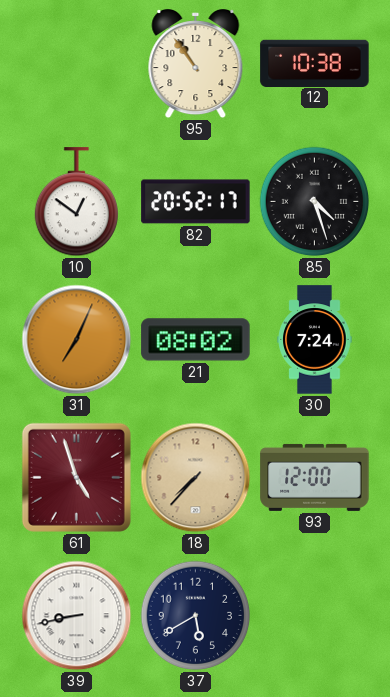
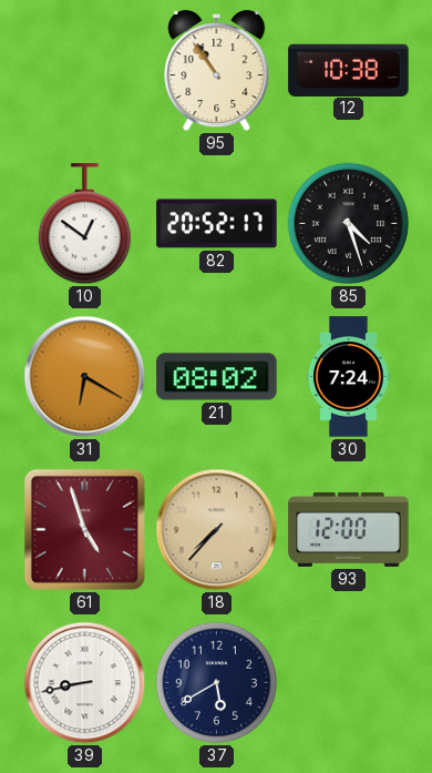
31: 7:04 -> 6:20 (85, 377)
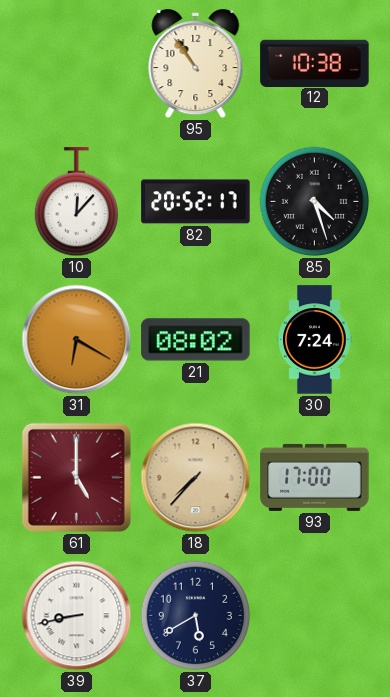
10: 12:51 -> 12:07 (76, 202)
61: 4:57 -> 5:00 (76, 477)
93: 12:00 -> 17:00 (315, 477)
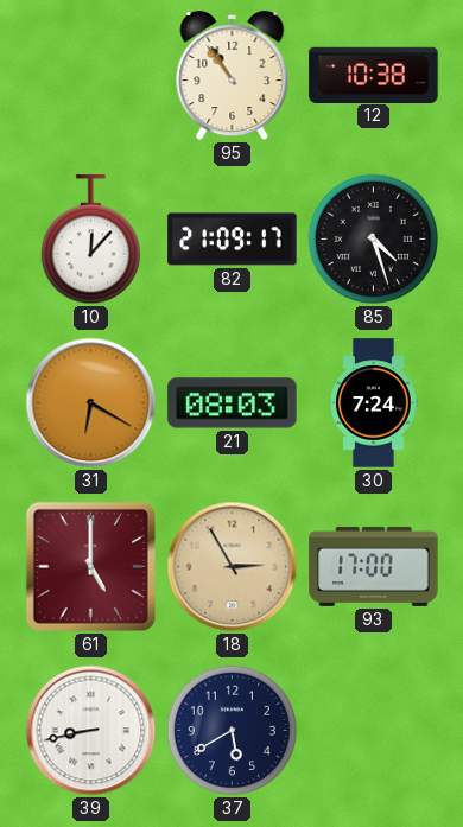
82: 20:52 -> 21:09 (233, 240)
21: 08:02 -> 08:03 (233, 403)
18: 7:37 -> 2:55 (233, 567)
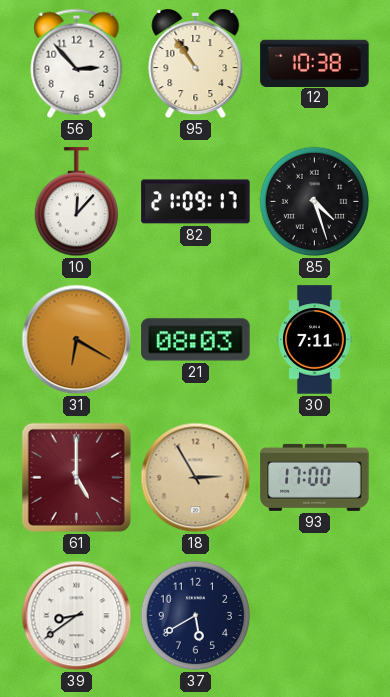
56: none -> 2:53 (77, 63)
30: 7:24 -> 7:11 (315, 340)
39: 8:43 -> 8:39 (77, 616)
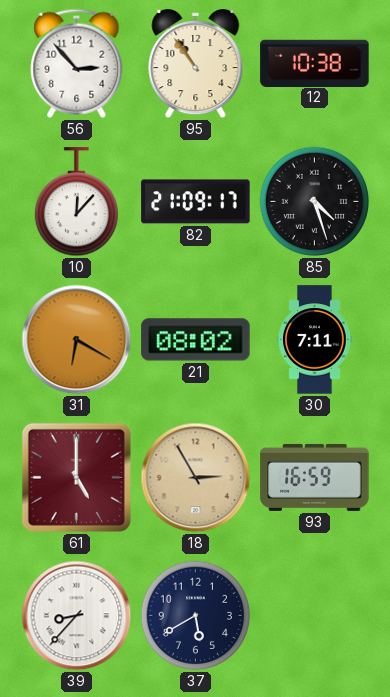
21: 08:03 -> 08:02 (196, 340)
93: 17:00 -> 16:59 (315, 477)
39: 8:39 -> 8:37 (77, 616)
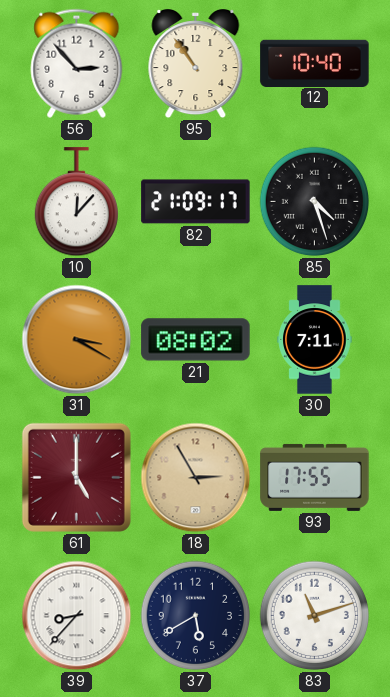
12: 10:38 -> 10:40 (315, 63)
31: 6:20 -> 3:20 (77, 340)
93: 16:59 -> 17:55 (315, 477)
83: none -> 11:12 (315, 616)
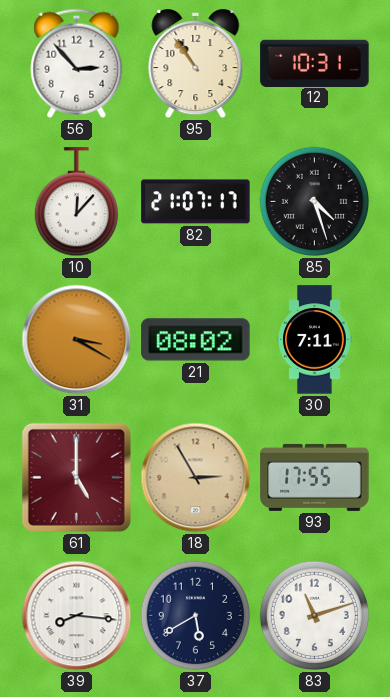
12: 10:40 -> 10:31 (315, 63)
82: 21:09 -> 21:07 (196, 202)
39: 8:37 -> 8:16 (77, 616)
